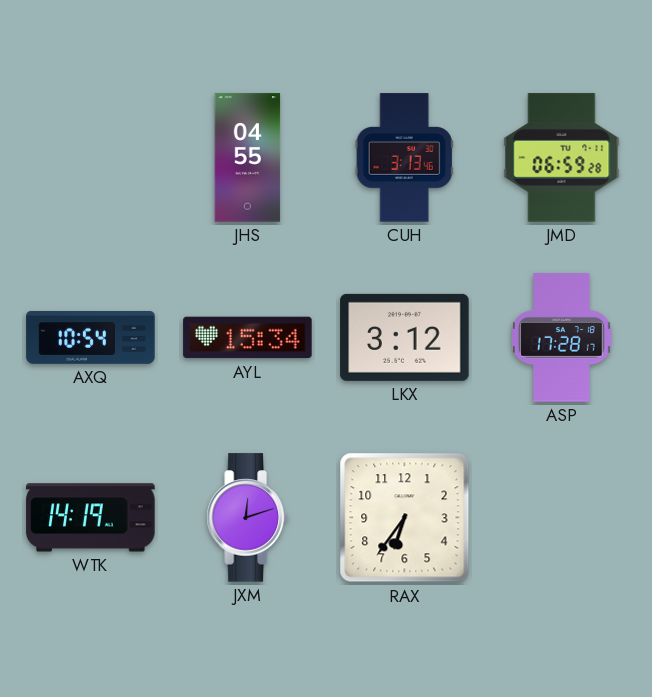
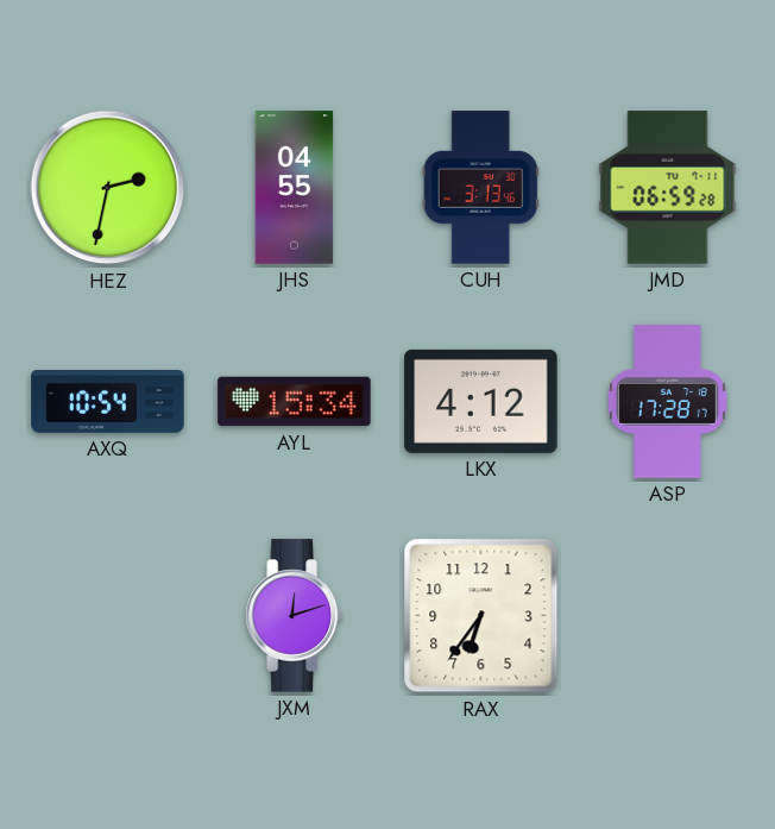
HEZ: none -> 2:32 (108, 188)
LKX: 3:12 -> 4:12 (481, 401)
WTK: 14:19 -> none (91, 518)
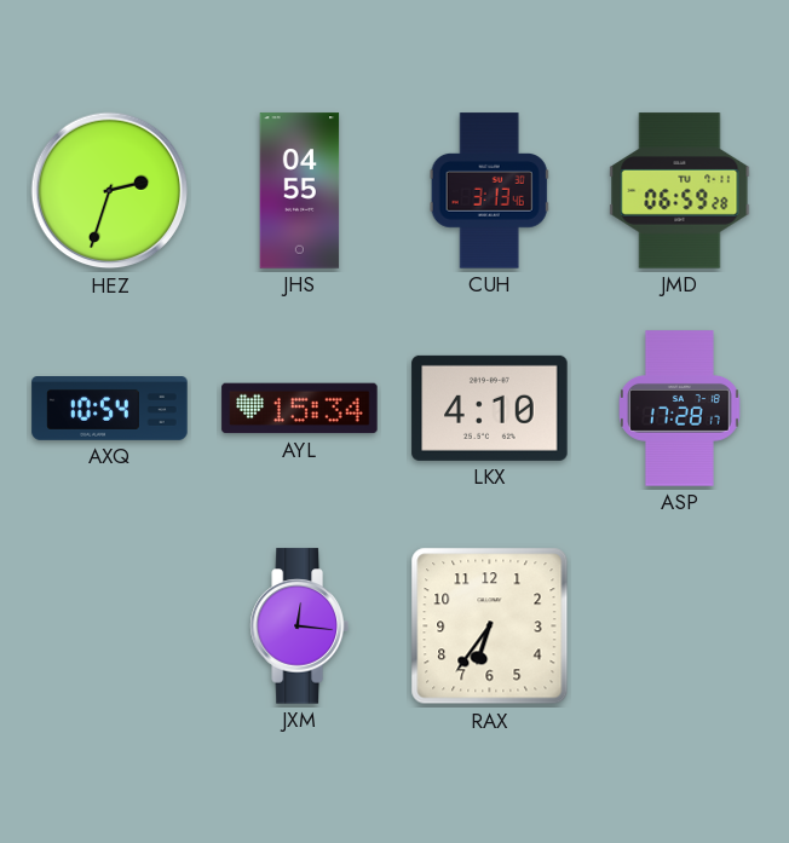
HEZ: 2:32 -> 2:33 (110, 191)
LKX: 4:12 -> 4:10 (490, 408)
JXM: 12:12 -> 12:16 (299, 627)
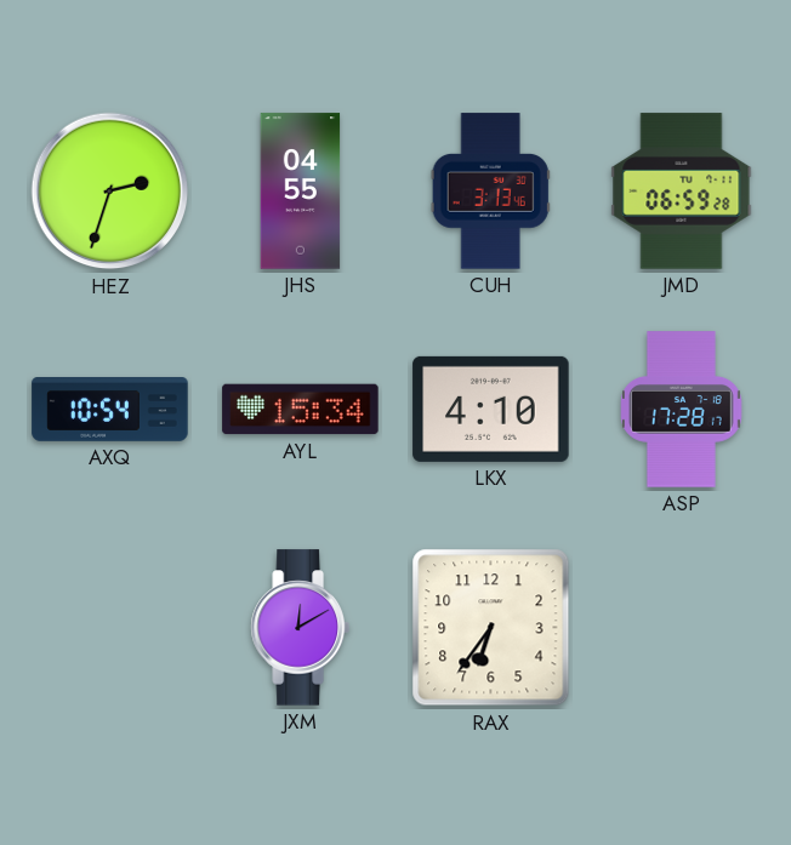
JXM: 12:16 -> 12:10 (300, 628)
